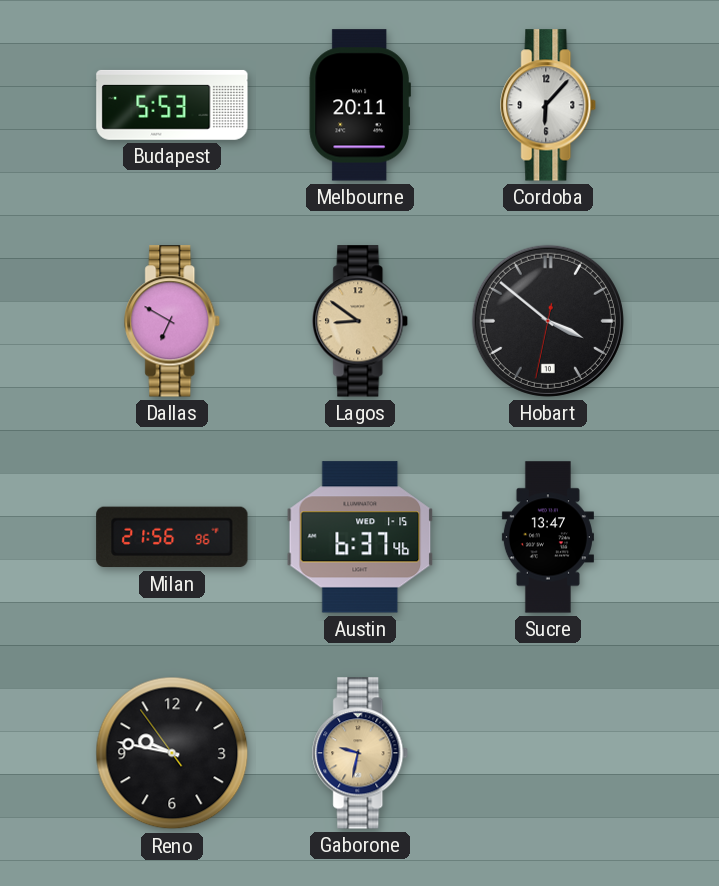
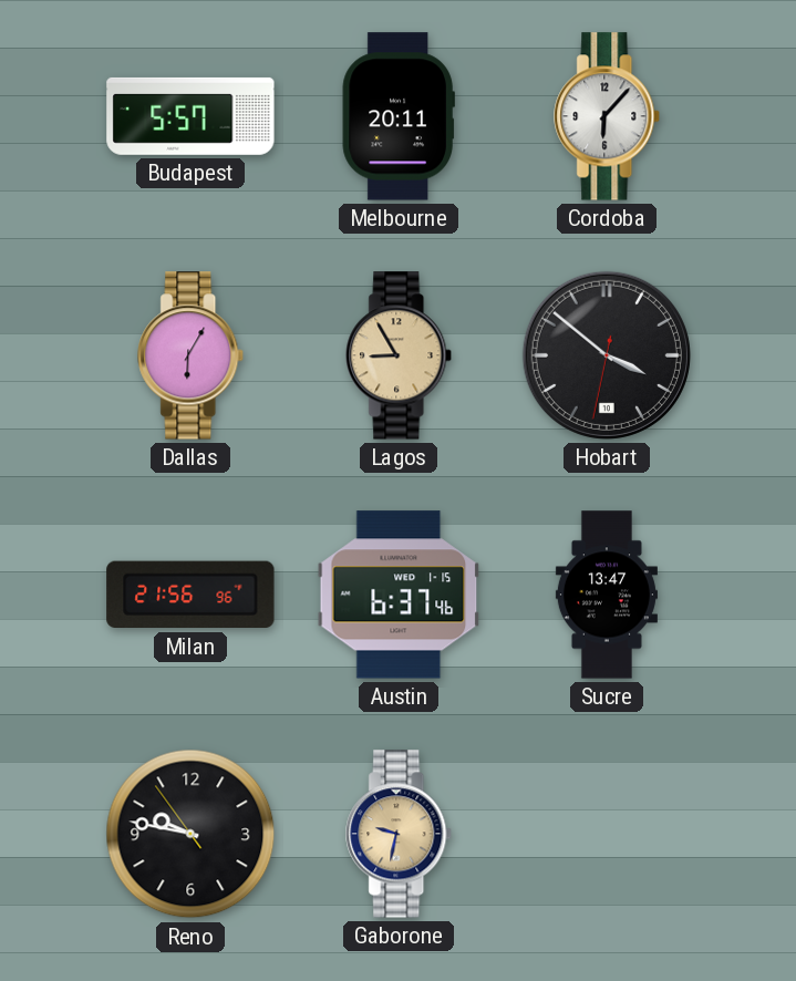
Budapest: 5:53 -> 5:57 (190, 116)
Dallas: 6:50 -> 6:05 (192, 355)
Lagos: 8:51 -> 8:55 (400, 355)
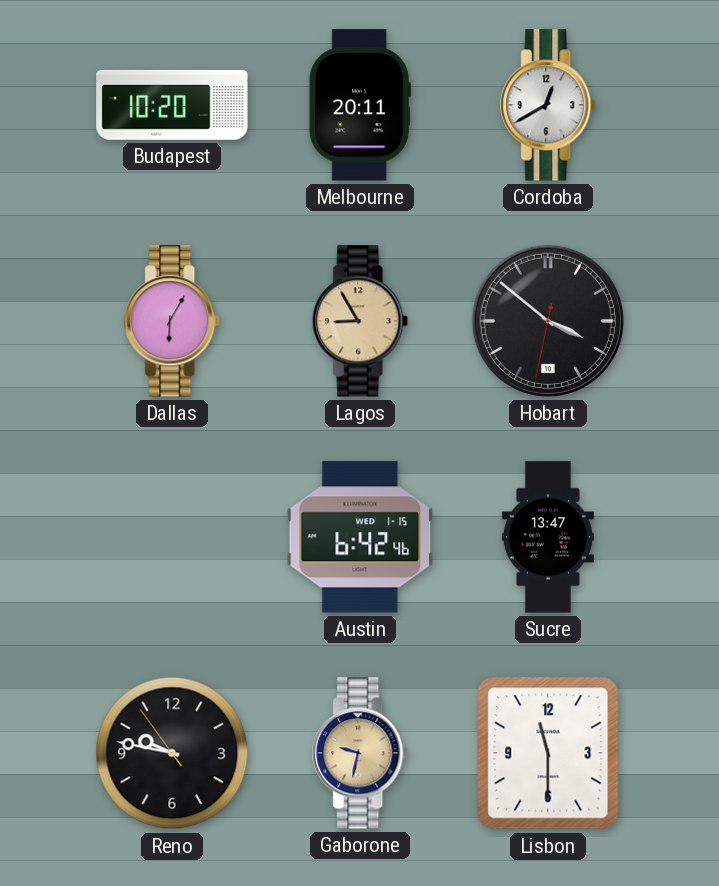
Budapest: 5:57 -> 10:20 (172, 105)
Cordoba: 6:07 -> 12:40 (549, 105)
Milan: 21:56 -> none (190, 595)
Austin: 6:37 -> 6:42 (360, 537)
Lisbon: none -> 11:30 (548, 753)
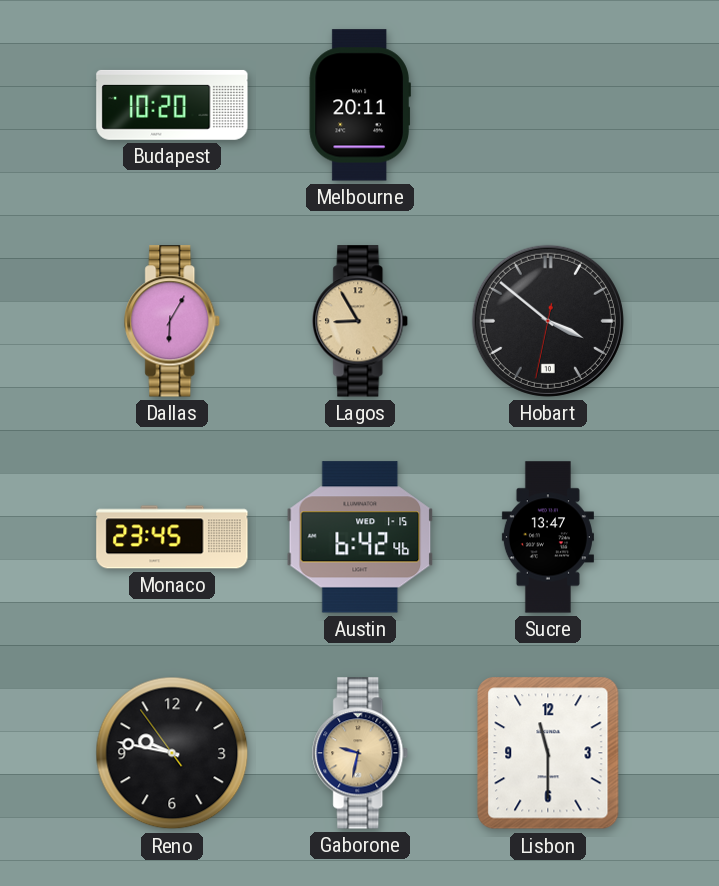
Cordoba: 12:40 -> none (549, 105)
Monaco: none -> 23:45 (172, 537)
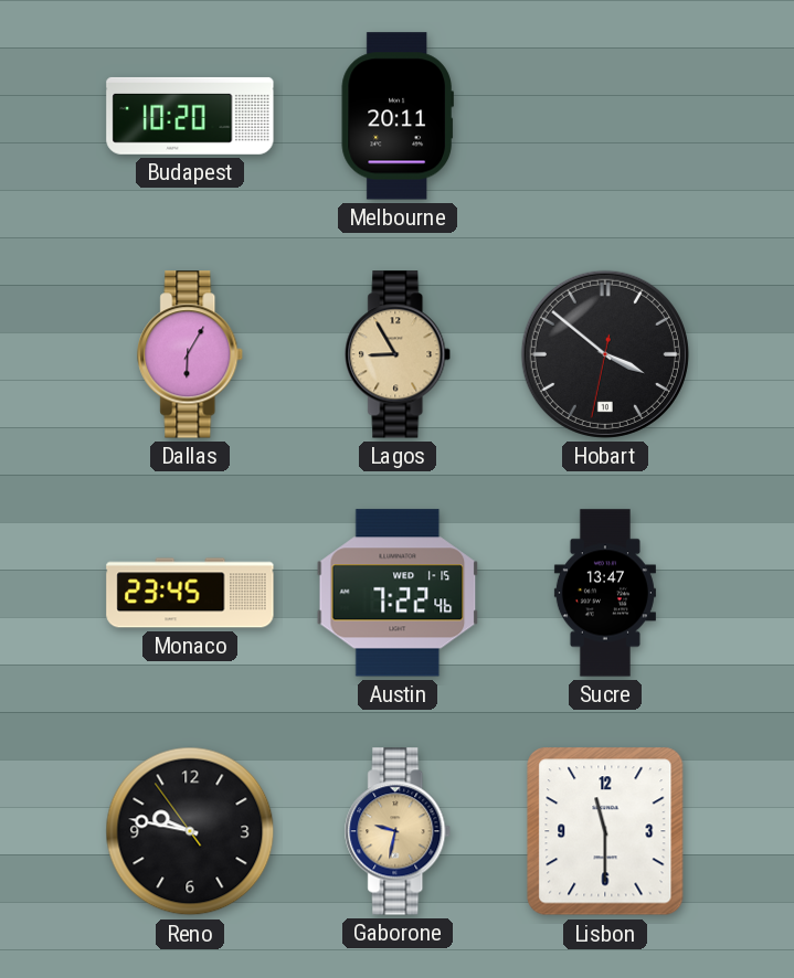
Austin: 6:42 -> 7:22 (398, 593)
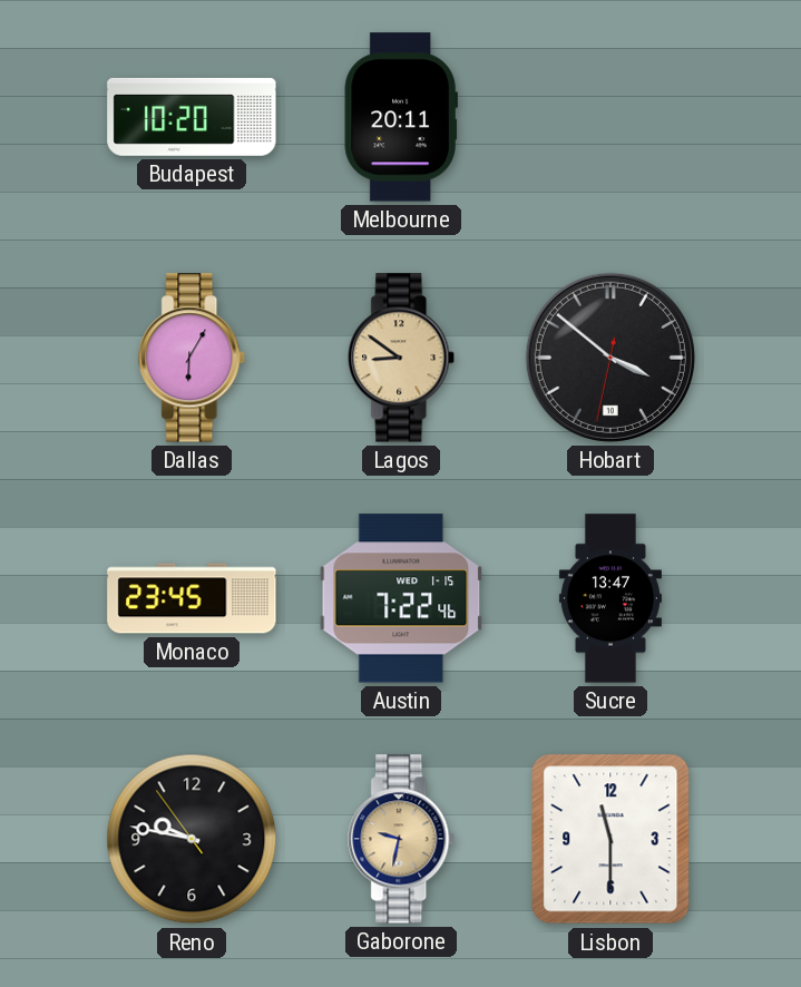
Lagos: 8:55 -> 8:51 (402, 358)
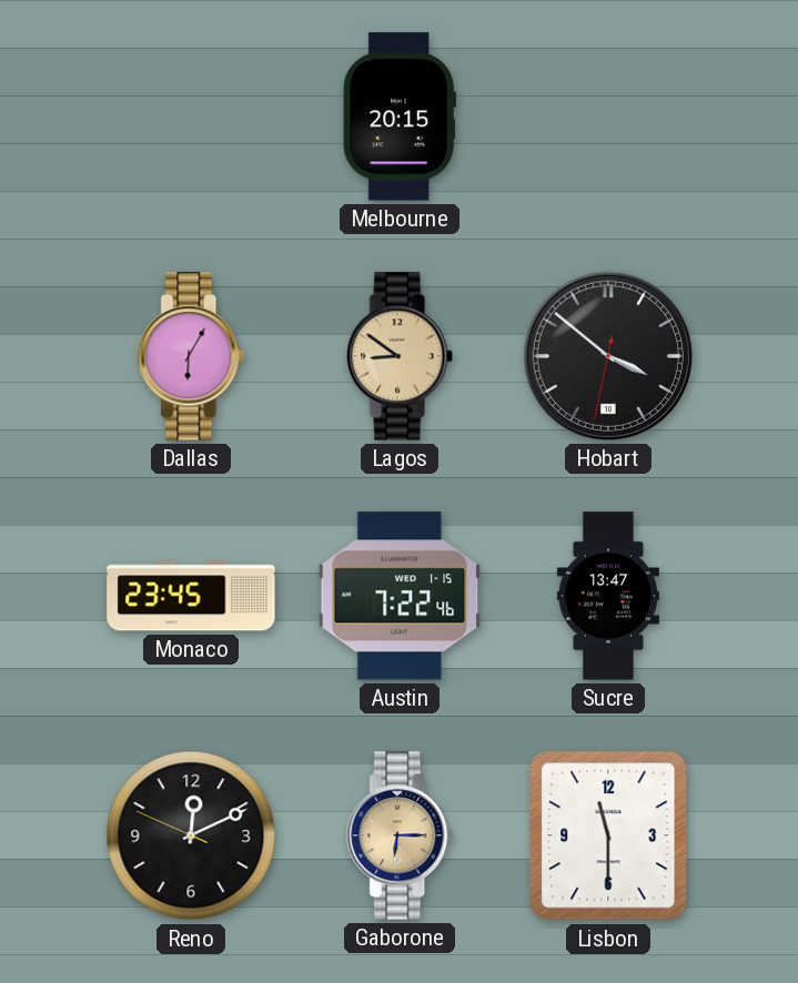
Budapest: 10:20 -> none (192, 117)
Melbourne: 20:11 -> 20:15 (400, 116)
Reno: 9:46 -> 12:10 (191, 835)
Gaborone: 9:32 -> 6:15 (401, 835)
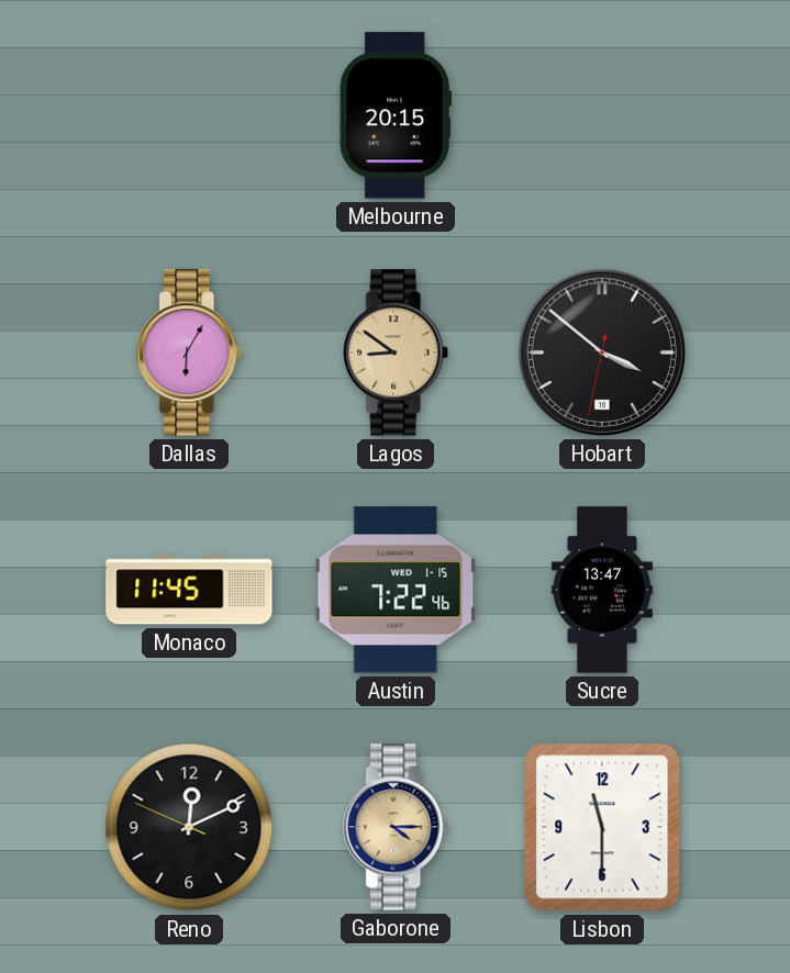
Monaco: 23:45 -> 11:45 (189, 590)
Gaborone: 6:15 -> 4:15 (397, 827)
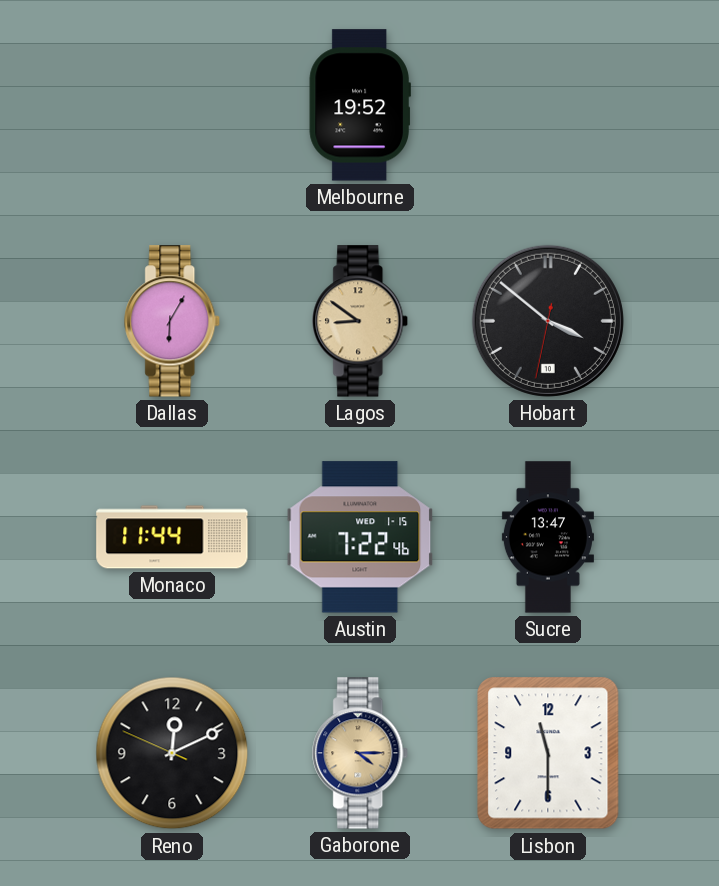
Melbourne: 20:15 -> 19:52 (360, 105)
Monaco: 11:45 -> 11:44 (172, 537)
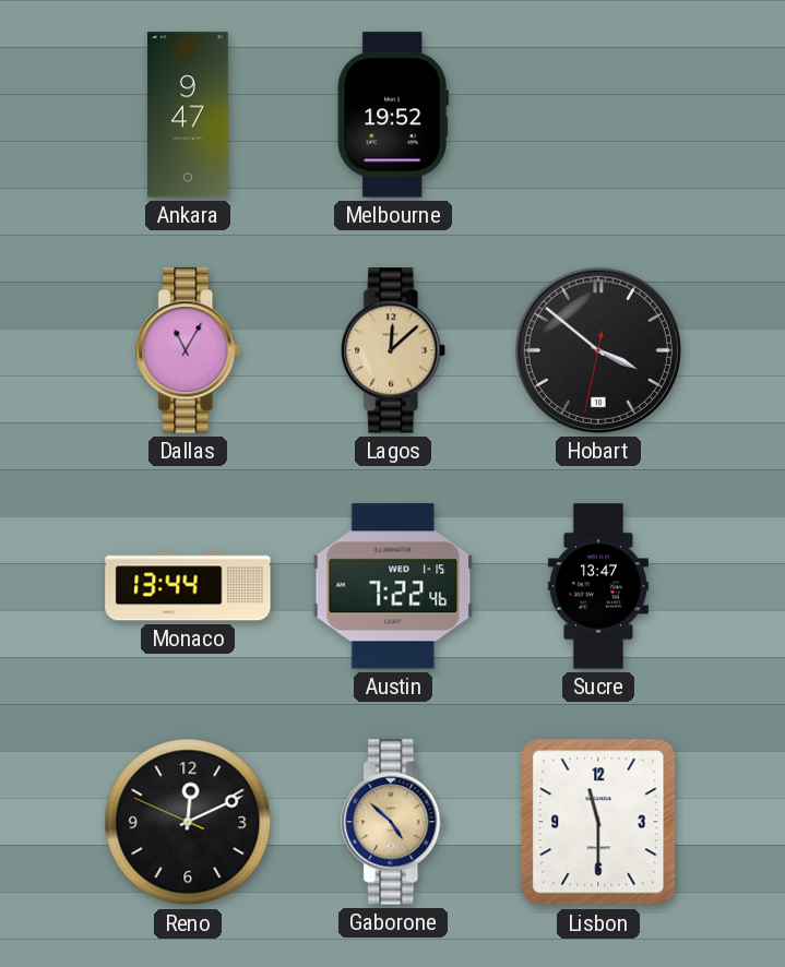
Ankara: none -> 9:47 (188, 115)
Dallas: 6:05 -> 11:05 (189, 350)
Lagos: 8:51 -> 12:08 (394, 350)
Monaco: 11:44 -> 13:44 (188, 586)
Gaborone: 4:15 -> 4:52 (394, 822)
